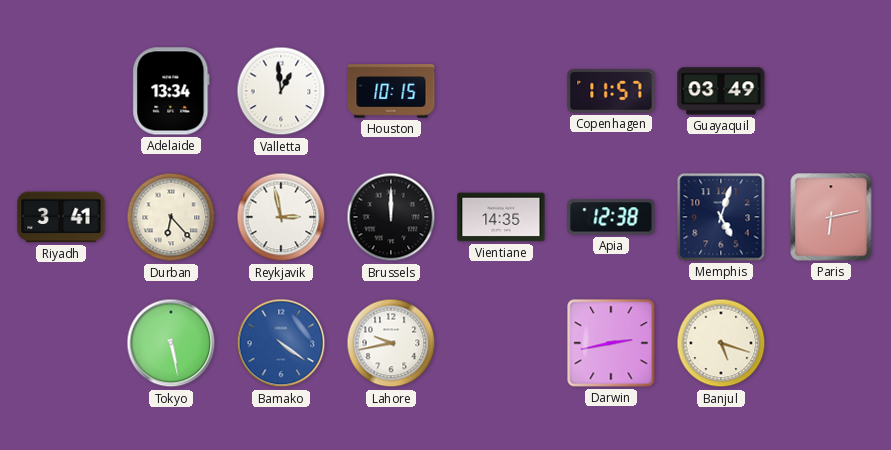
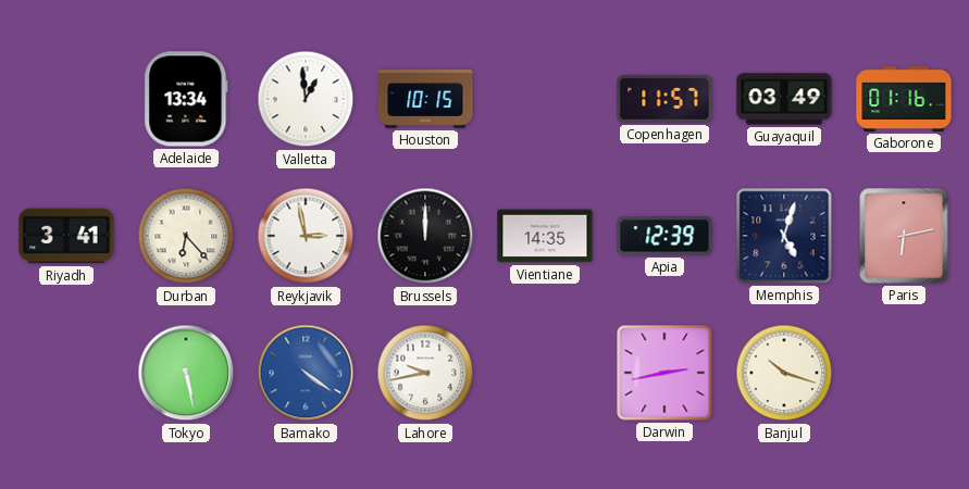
Gaborone: none -> 01:16 (904, 99)
Apia: 12:38 -> 12:39 (664, 236)
Banjul: 5:18 -> 10:18 (784, 373)
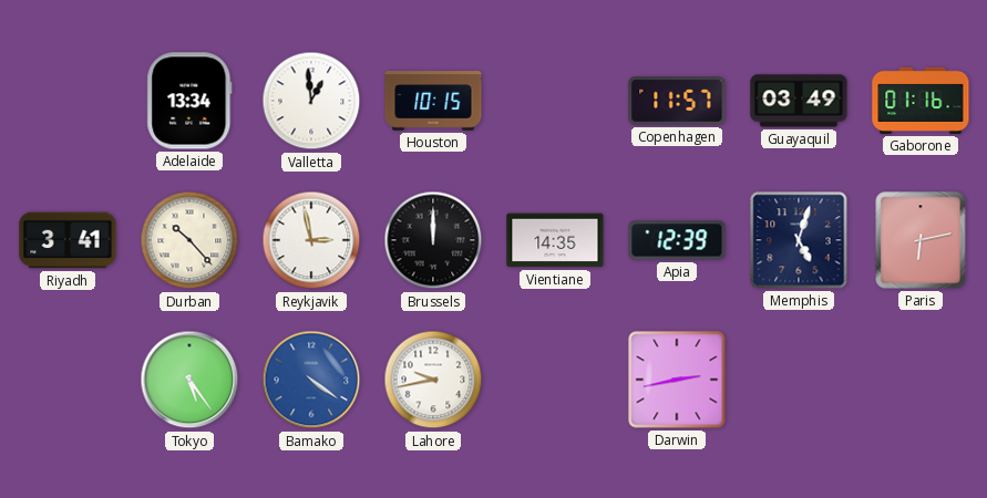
Durban: 6:23 -> 10:23 (189, 240)
Tokyo: 5:28 -> 5:24 (189, 380)
Banjul: 10:18 -> none (784, 373)
